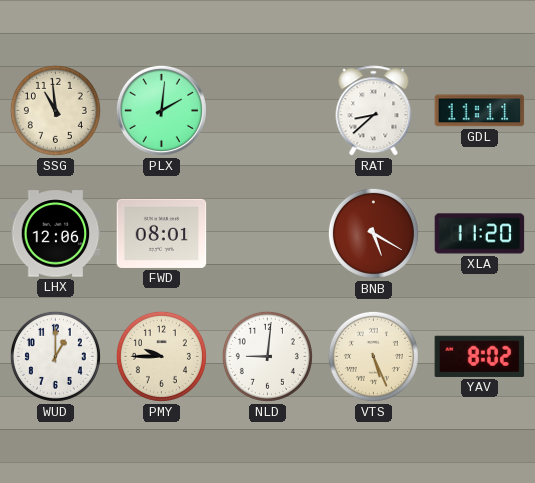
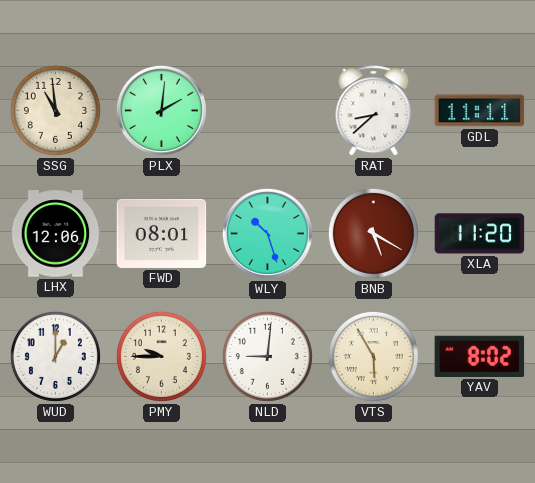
WLY: none -> 10:27 (267, 233)
VTS: 5:26 -> 5:55 (373, 356)
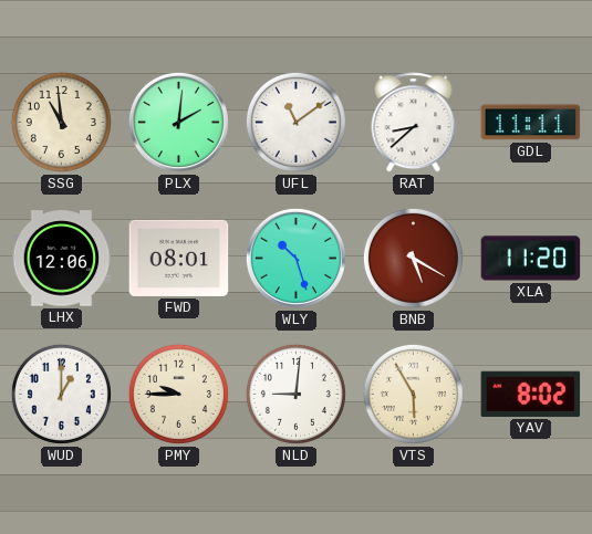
UFL: none -> 11:09 (295, 122)
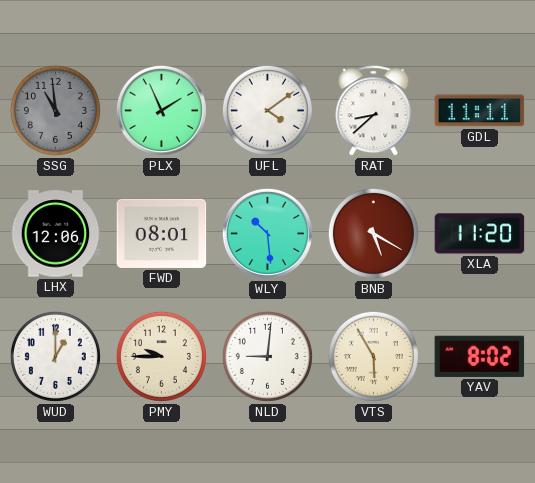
SSG dial: cream -> grey (55, 110)
PLX: 2:01 -> 1:56 (161, 110)
UFL: 11:09 -> 4:09 (267, 110)
WLY: 10:27 -> 10:29 (267, 233)
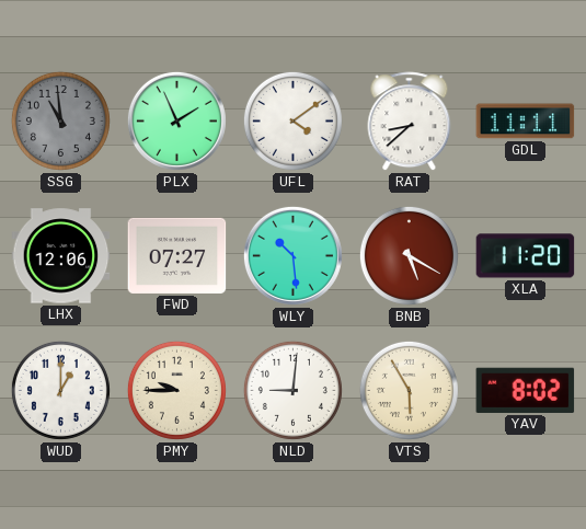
FWD: 08:01 -> 07:27 (177, 255)
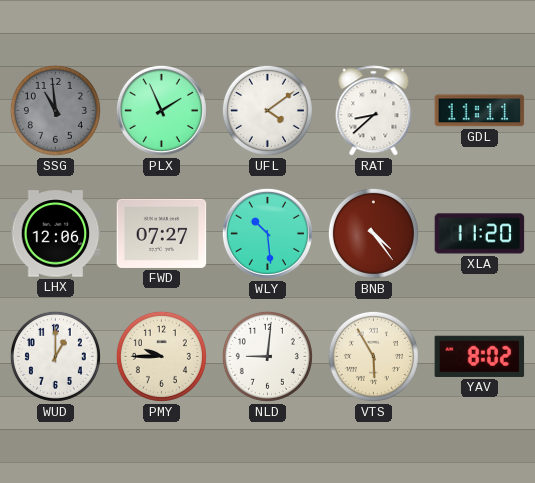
BNB: 5:20 -> 4:24 (373, 233)
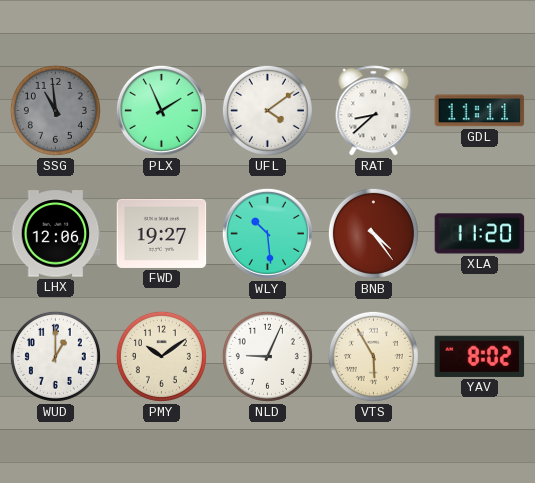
FWD: 07:27 -> 19:27 (162, 233)
PMY: 9:45 -> 10:09 (161, 356)
NLD: 9:01 -> 9:04 (267, 356)
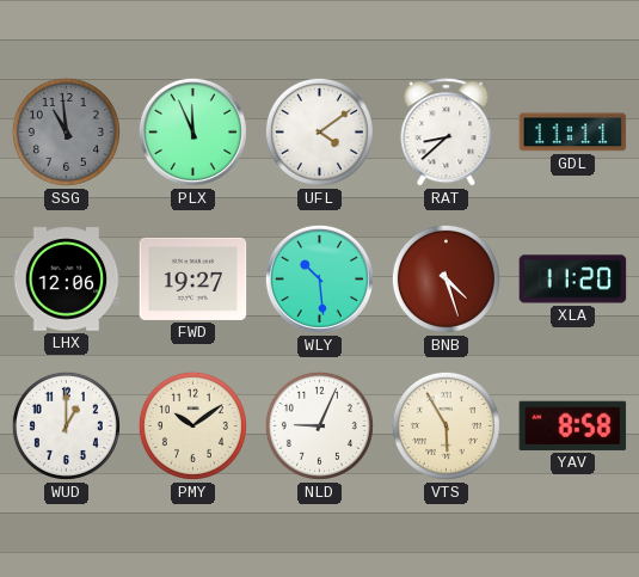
PLX: 1:56 -> 11:56 (192, 131)
BNB: 4:24 -> 4:27 (446, 278)
YAV: 8:02 -> 8:58 (573, 425)
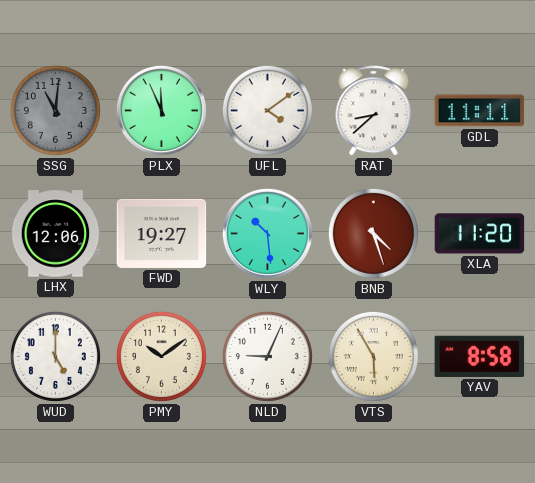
SSG: 10:59 -> 11:01 (55, 110)
WUD: 1:00 -> 5:00 (55, 356)
